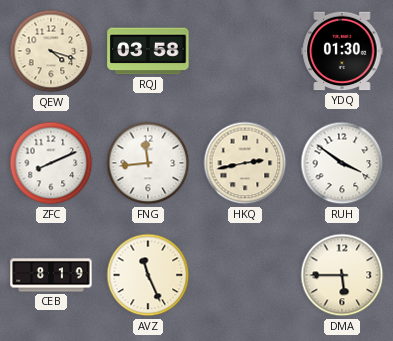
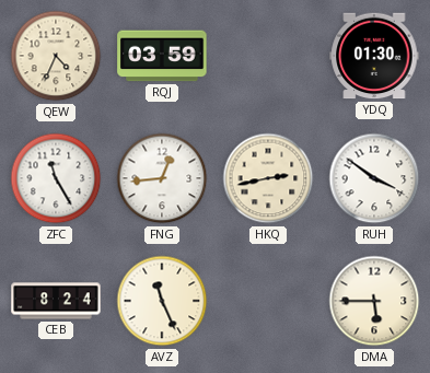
QEW: 4:18 -> 4:34 (56, 56)
RQJ: 03:58 -> 03:59 (162, 56)
ZFC: 8:11 -> 11:25 (56, 178)
FNG: 11:44 -> 12:44 (162, 178)
CEB: 8:19 -> 8:24 (56, 301)
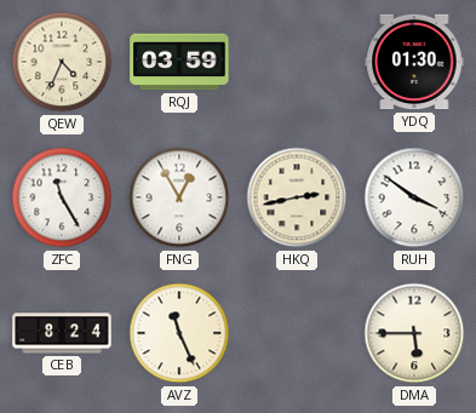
FNG: 12:44 -> 12:55 (179, 197)
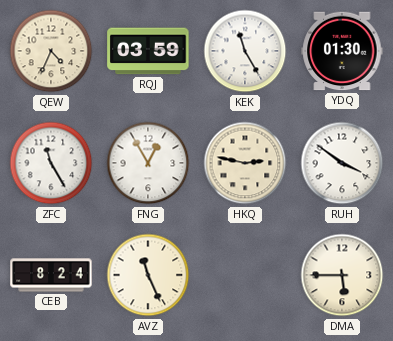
KEK: none -> 11:25 (245, 51)
HKQ: 2:43 -> 2:47 (245, 163)
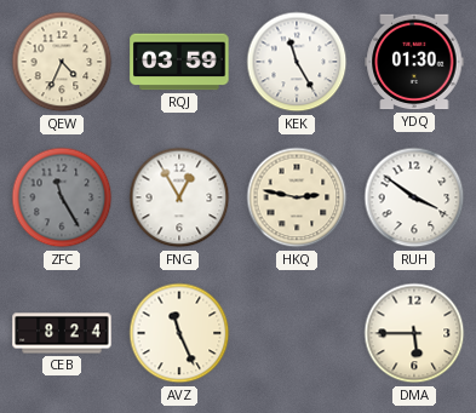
ZFC dial: white -> grey (62, 197)
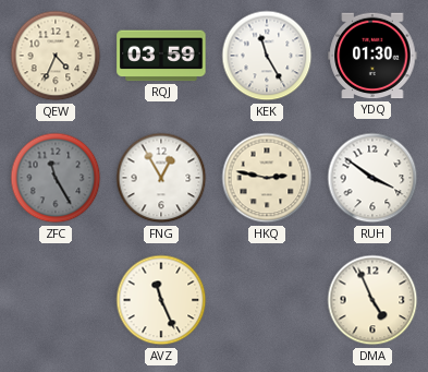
CEB: 8:24 -> none (62, 333)
DMA: 5:45 -> 4:56 (372, 300)
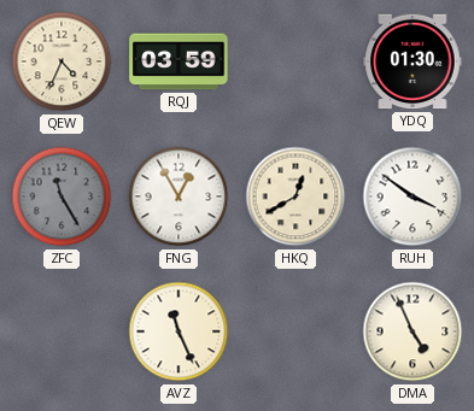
KEK: 11:25 -> none (267, 56)
HKQ: 2:47 -> 12:40 (295, 196)
